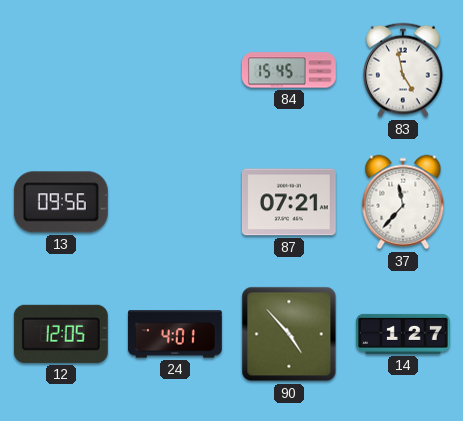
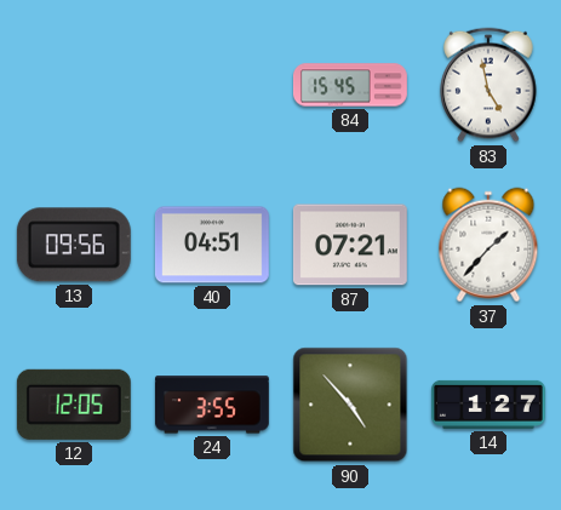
40: none -> 04:51 (212, 245)
37: 11:37 -> 1:37 (488, 245)
24: 4:01 -> 3:55 (212, 405)
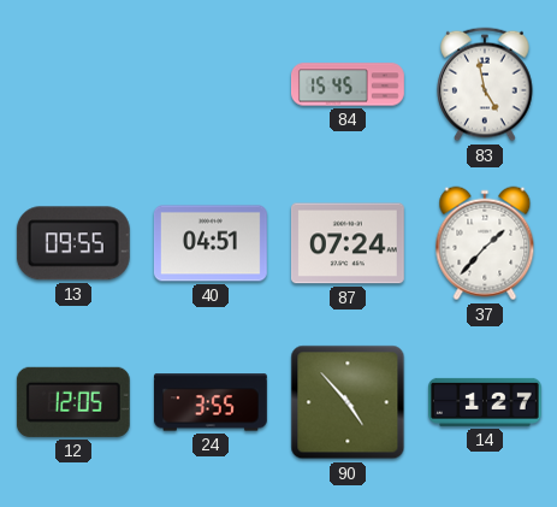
13: 09:56 -> 09:55 (73, 243)
87: 07:21 -> 07:24 (348, 243)
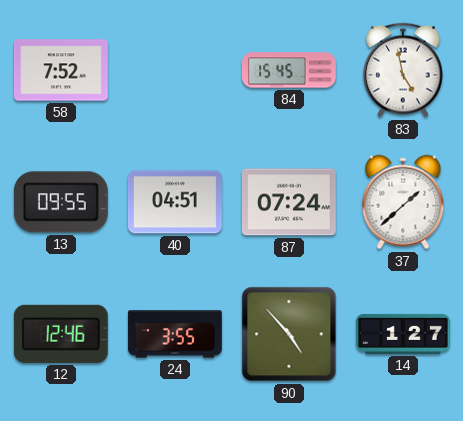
58: none -> 7:52 (61, 70)
37: 1:37 -> 1:38 (403, 202)
12: 12:05 -> 12:46 (61, 334)
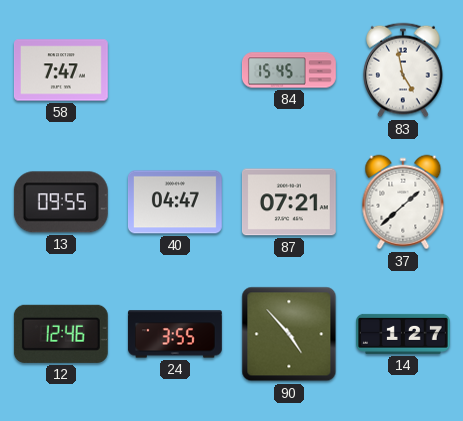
58: 7:52 -> 7:47 (61, 70)
40: 04:51 -> 04:47 (175, 202)
87: 07:24 -> 07:21 (289, 202)
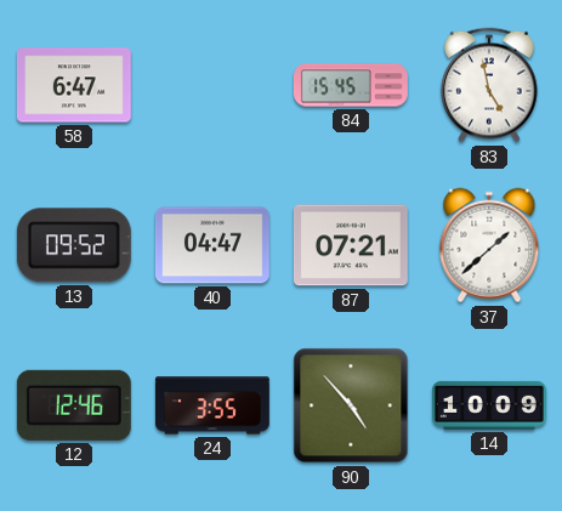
58: 7:47 -> 6:47 (74, 85)
13: 09:55 -> 09:52 (74, 245)
14: 1:27 -> 10:09 (490, 405)
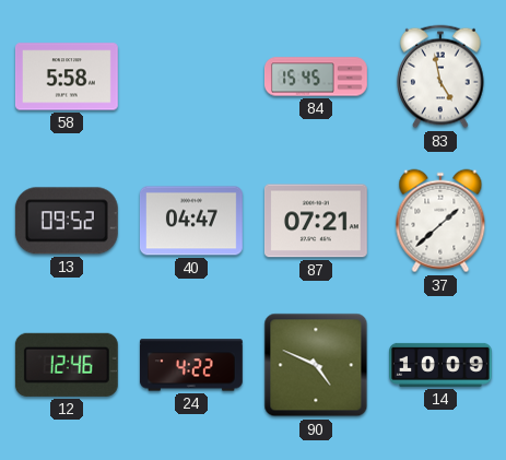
58: 6:47 -> 5:58 (67, 76)
24: 3:55 -> 4:22 (191, 365)
90: 4:53 -> 4:49 (316, 365)
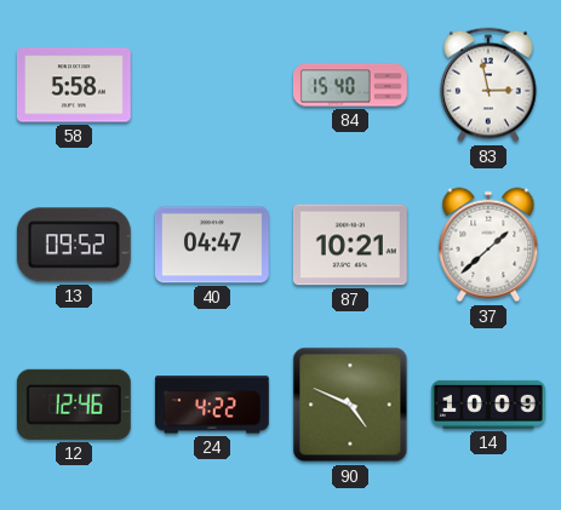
84: 15:45 -> 15:40 (351, 85)
83: 4:58 -> 2:58 (488, 85)
87: 07:21 -> 10:21 (350, 245)
